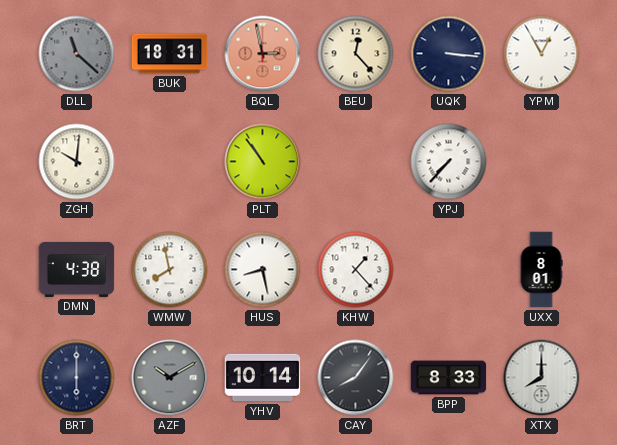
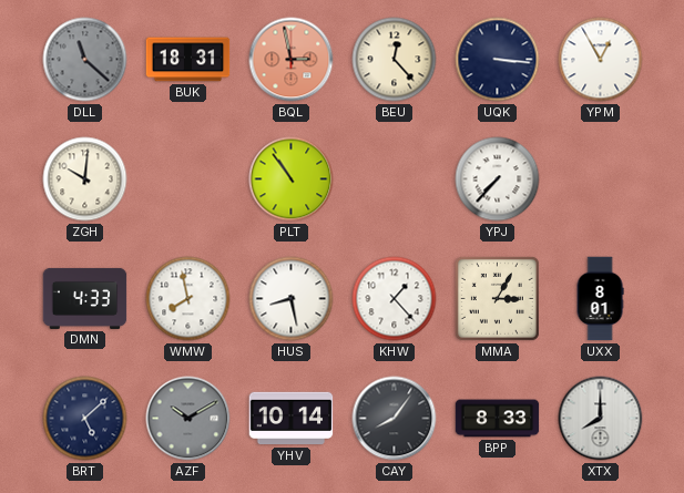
DMN: 4:38 -> 4:33 (85, 298)
MMA: none -> 3:05 (497, 298)
BRT: 6:00 -> 5:08 (85, 419)
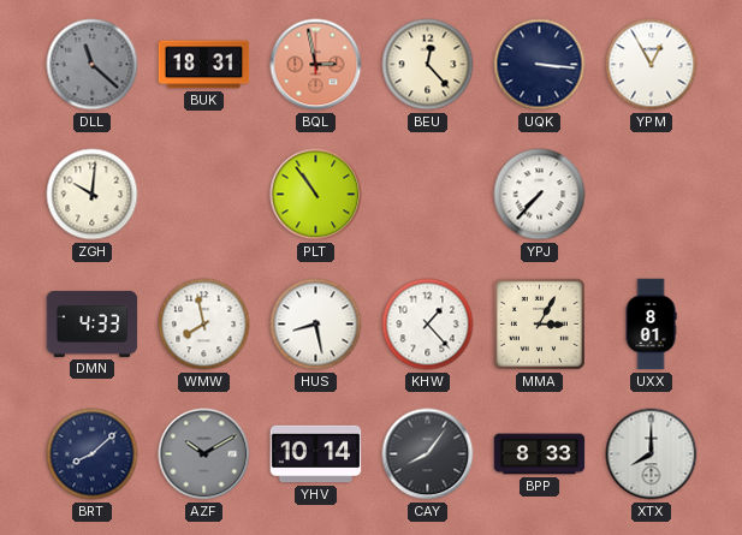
BRT: 5:08 -> 8:08 (93, 454)
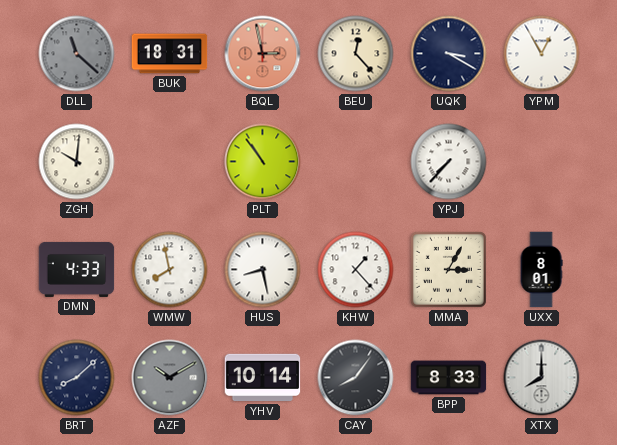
UQK: 3:16 -> 3:20 (449, 54)
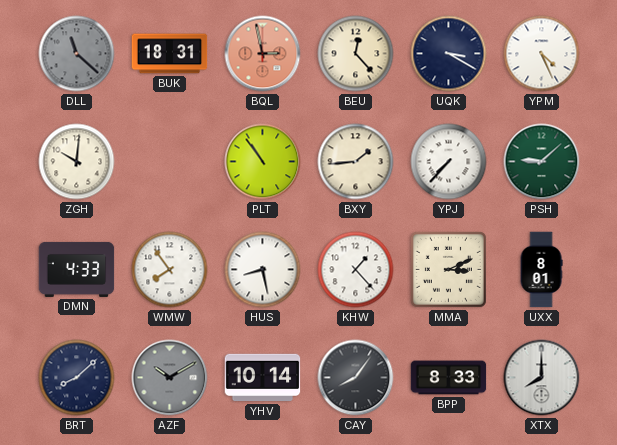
YPM: 12:55 -> 4:26 (542, 54)
BXY: none -> 1:44 (356, 162)
PSH: none -> 9:08 (542, 162)
WMW: 7:58 -> 7:54 (170, 270)
MMA: 3:05 -> 3:11 (448, 269)
